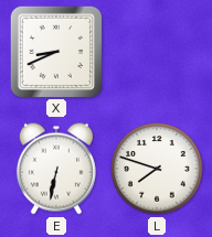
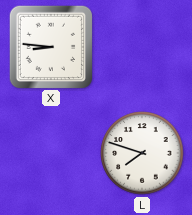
X: 8:41 -> 8:46 (50, 46)
E: 6:32 -> none (56, 169)
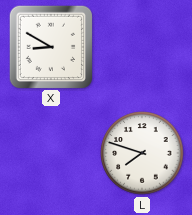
X: 8:46 -> 8:50 (50, 46)
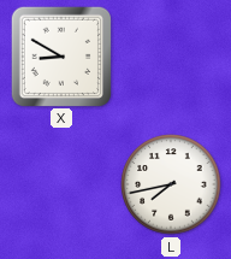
L: 7:48 -> 7:43 (171, 184)
